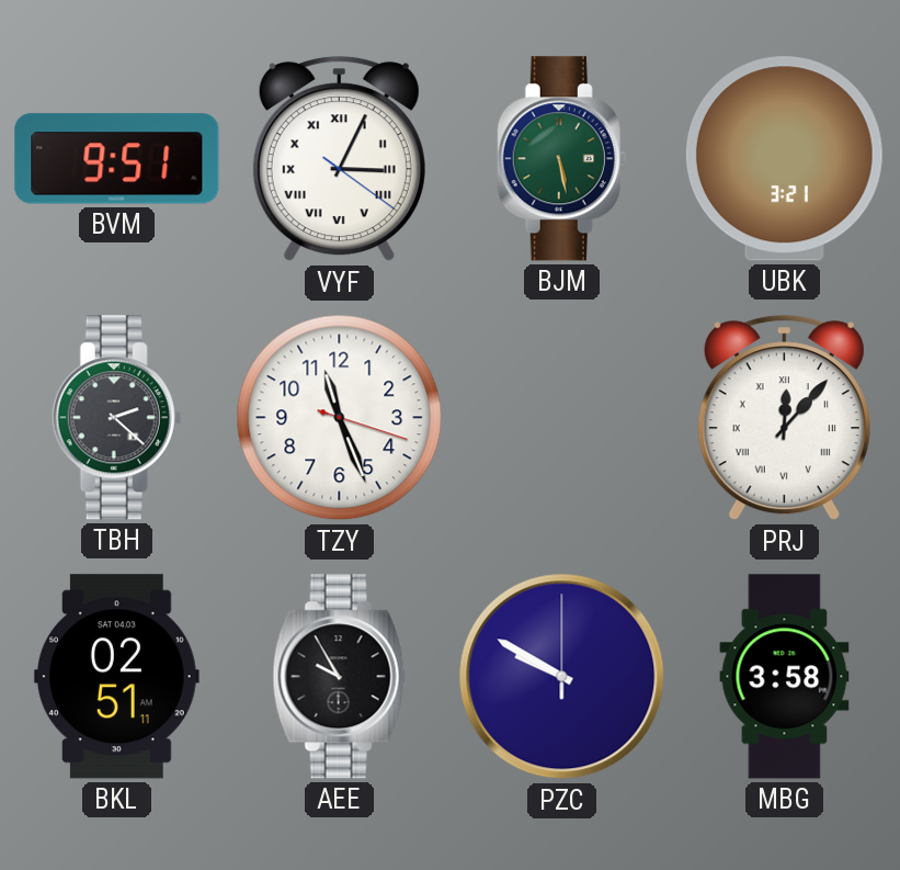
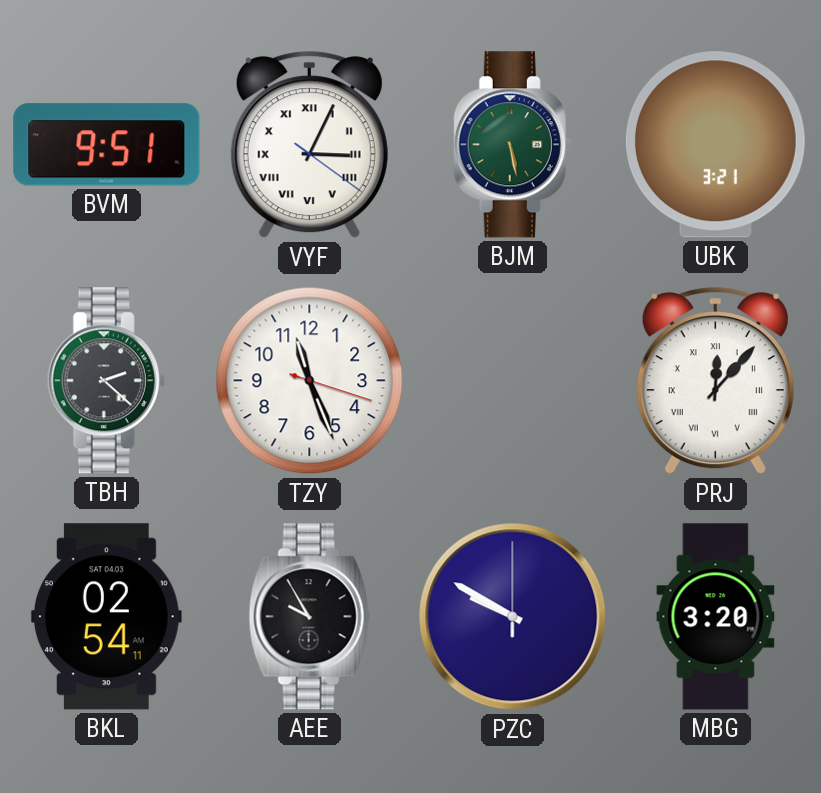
BKL: 02:51 -> 02:54 (106, 617)
MBG: 3:58 -> 3:20 (716, 617)
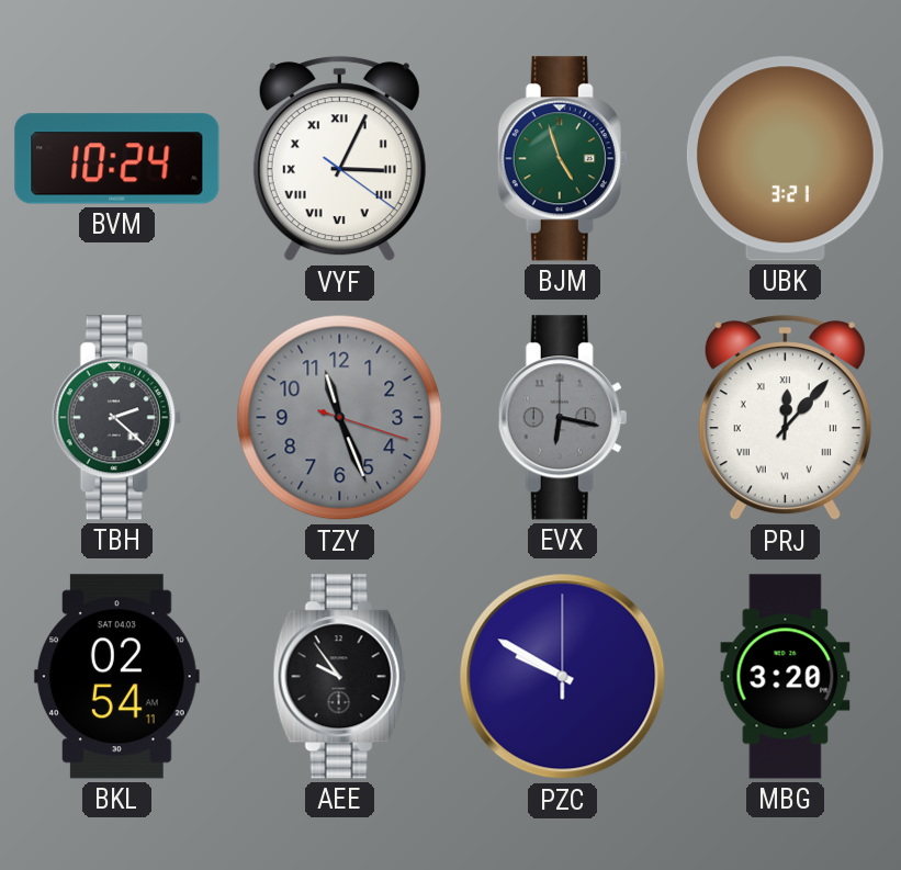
BVM: 9:51 -> 10:24 (117, 159)
BJM: 5:28 -> 4:57 (563, 159)
TZY dial: white -> grey (340, 418)
EVX: none -> 6:17 (563, 418)
AEE: 9:55 -> 9:54 (340, 677)
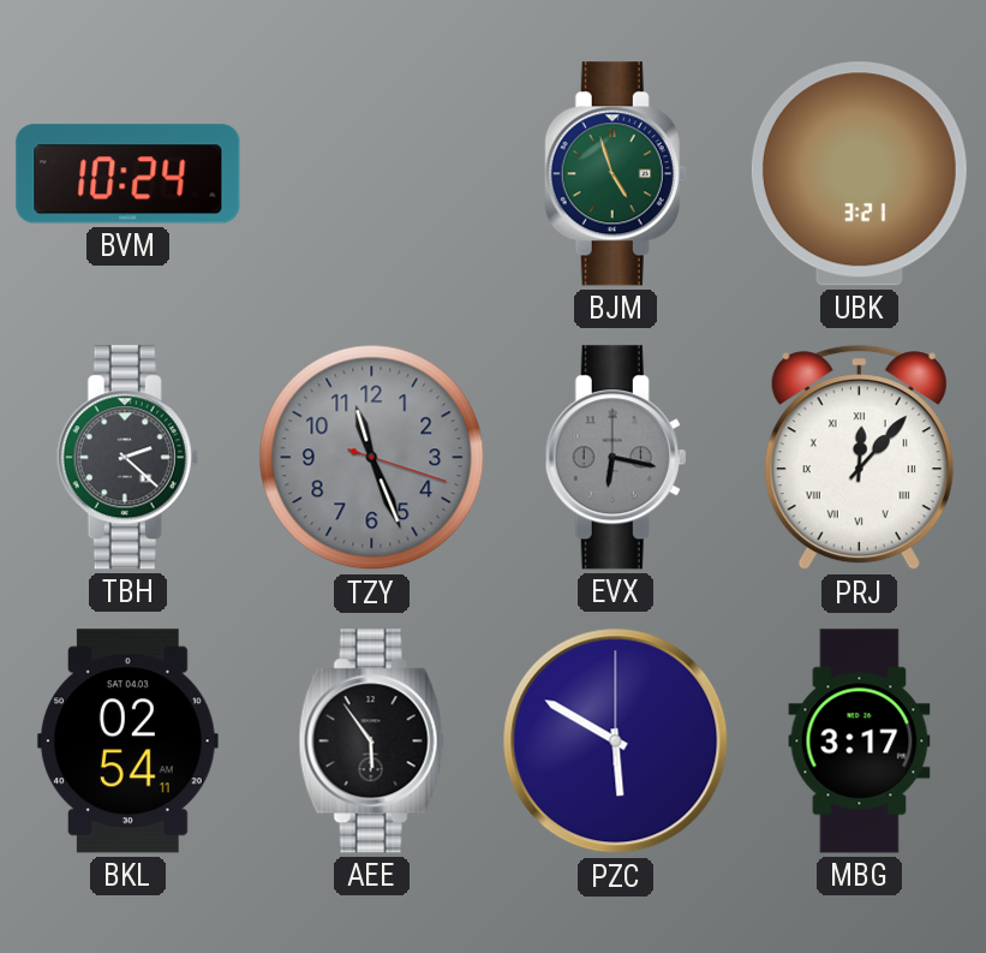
VYF: 3:04 -> none (339, 159)
AEE: 9:54 -> 5:54 (372, 741)
PZC: 9:50 -> 5:50 (616, 741)
MBG: 3:20 -> 3:17 (860, 741)
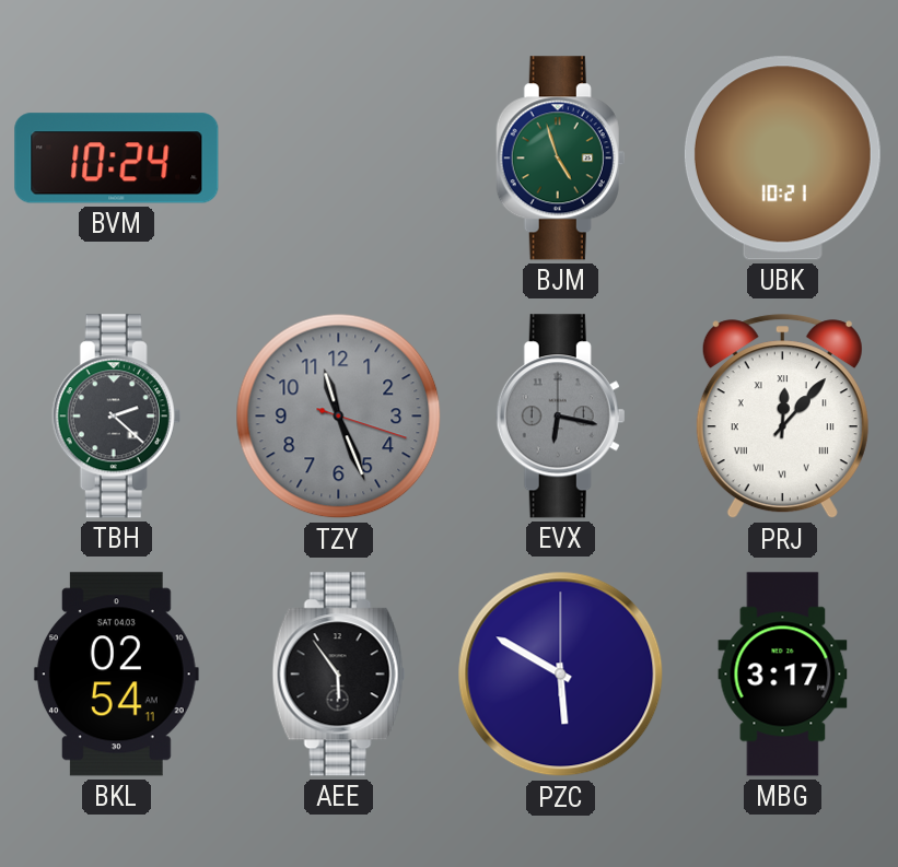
UBK: 3:21 -> 10:21 (782, 159)
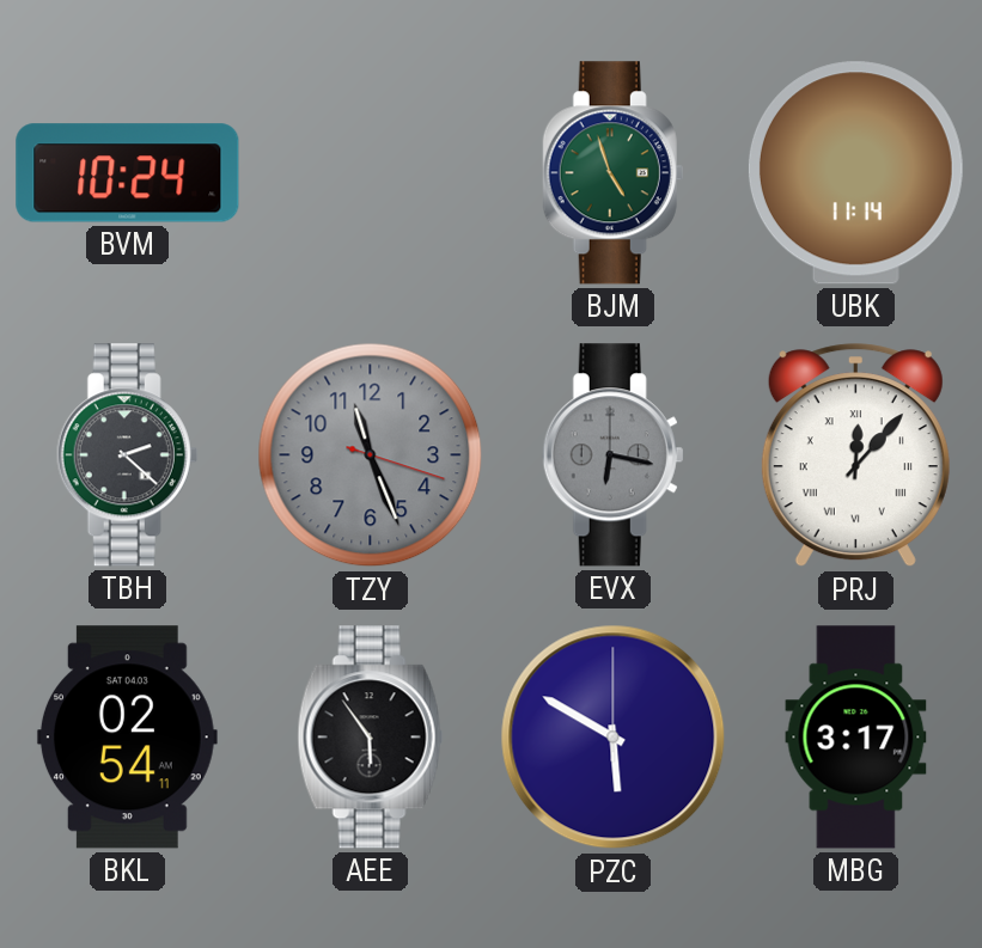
UBK: 10:21 -> 11:14 (855, 173)
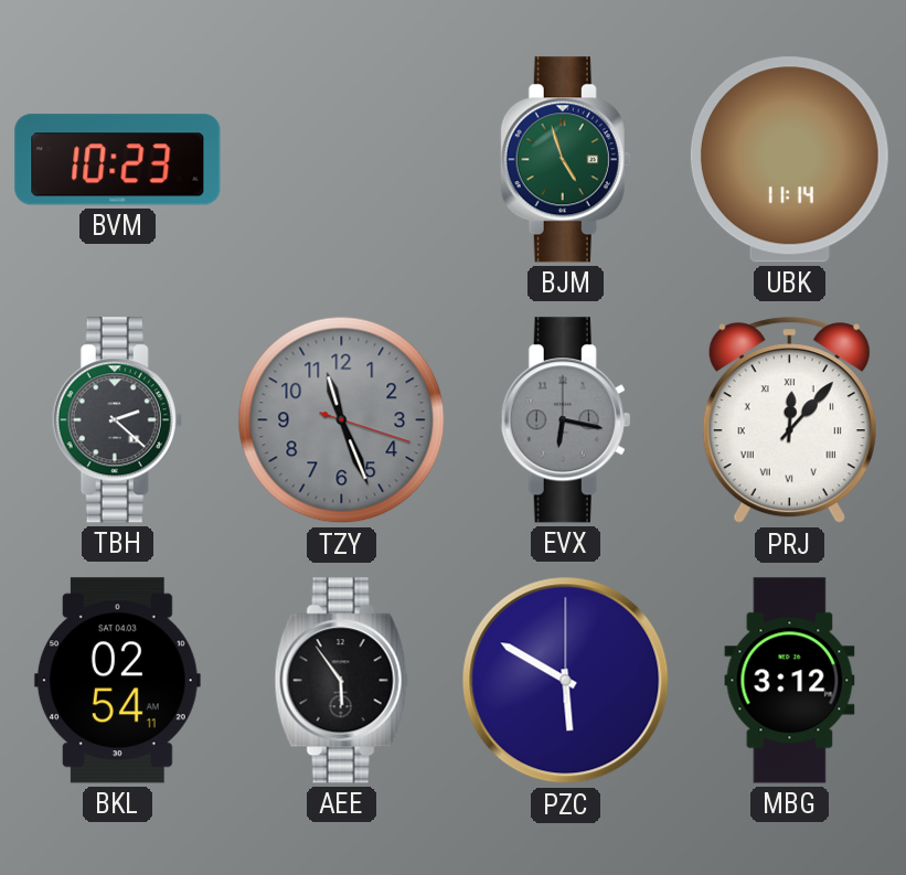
BVM: 10:24 -> 10:23 (118, 160)
MBG: 3:17 -> 3:12 (790, 681)
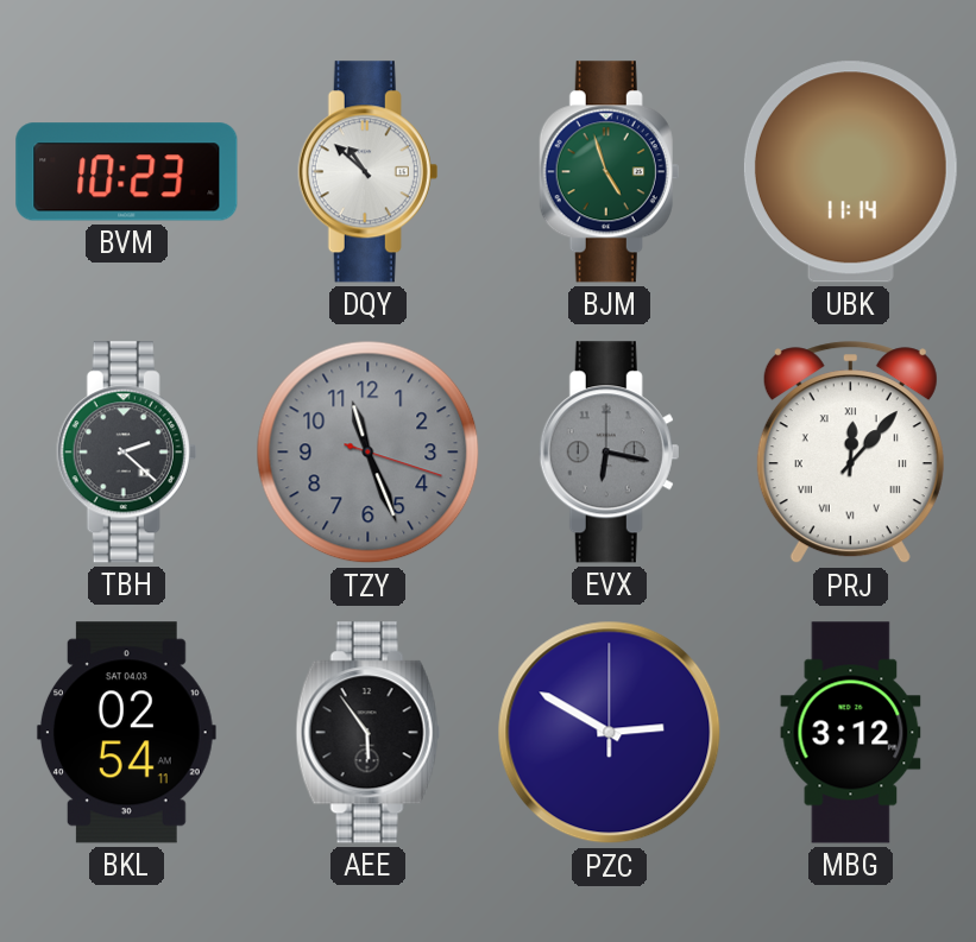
DQY: none -> 10:52 (369, 172)
PZC: 5:50 -> 2:50 (610, 733)
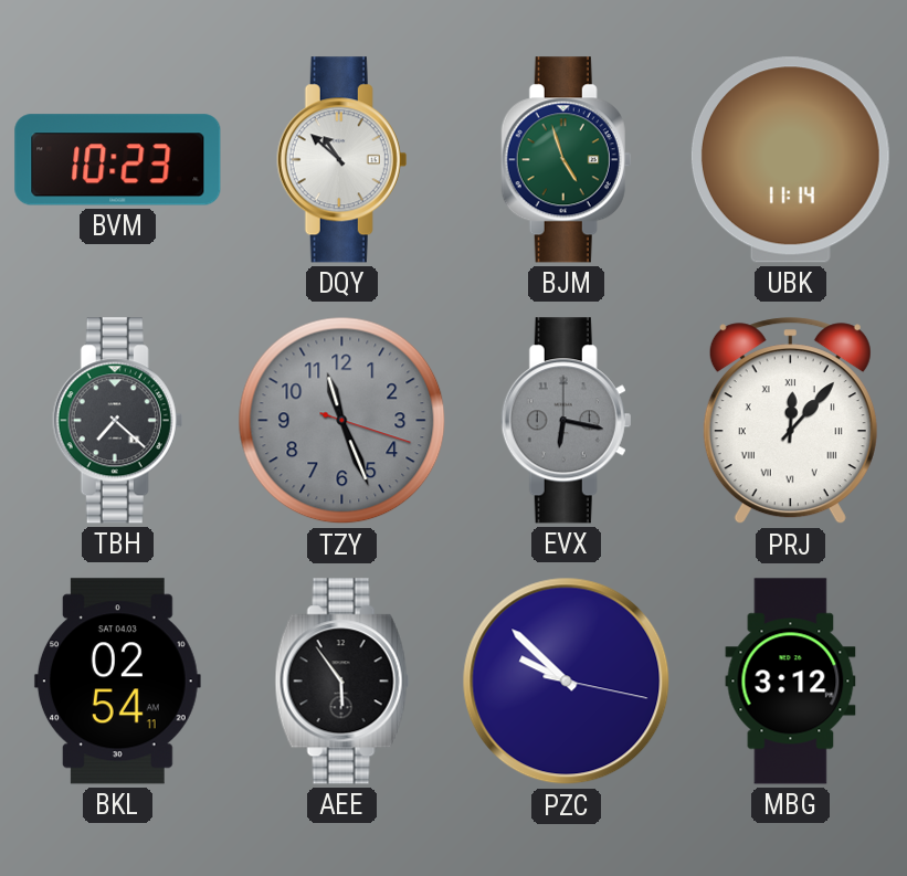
TBH: 2:22 -> 7:22 (118, 421)
PZC: 2:50 -> 9:52 (567, 682)
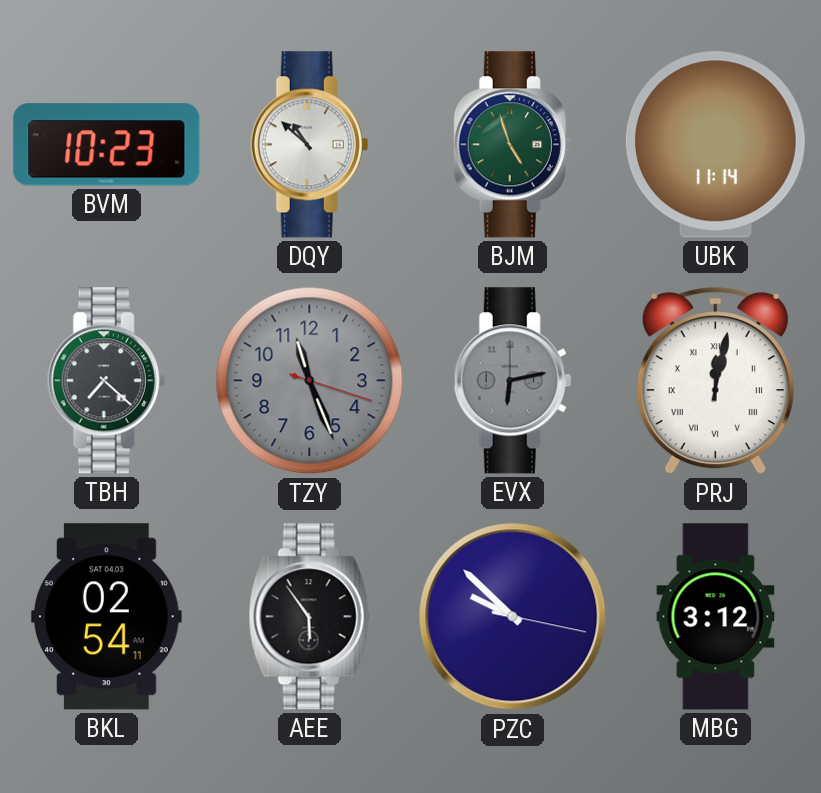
EVX: 6:17 -> 6:13 (513, 381)
PRJ: 12:07 -> 12:02 (715, 381)
